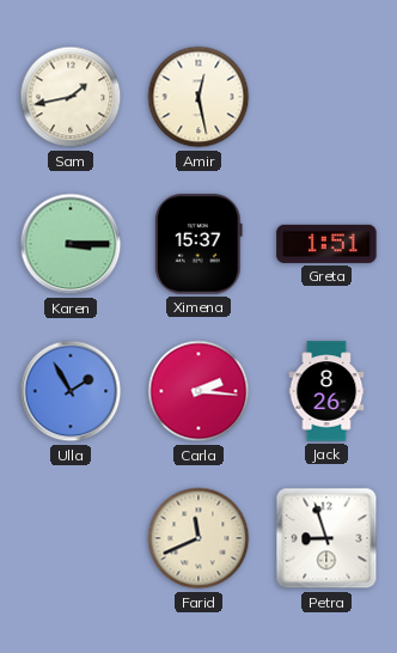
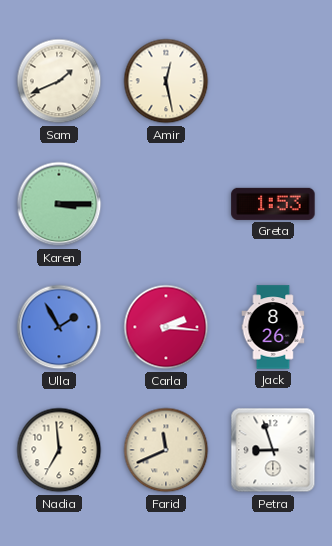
Sam: 1:43 -> 1:41 (59, 81)
Ximena: 15:37 -> none (198, 244)
Greta: 1:51 -> 1:53 (273, 204)
Nadia: none -> 6:59 (59, 450)
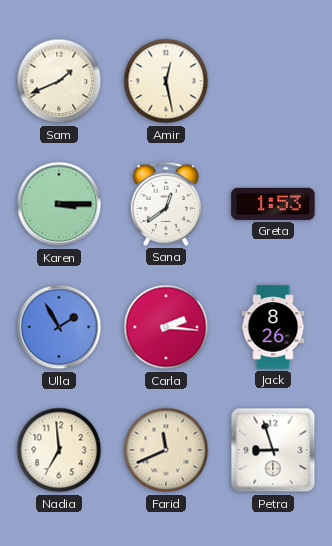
Sana: none -> 12:39 (166, 204)
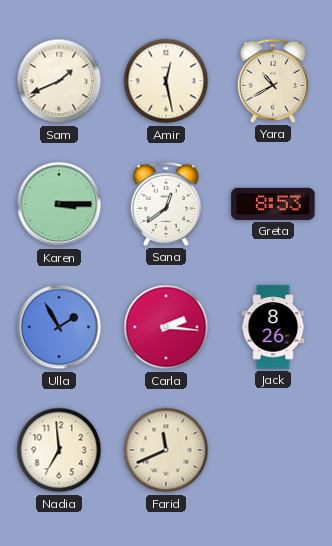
Yara: none -> 10:40 (273, 81)
Greta: 1:53 -> 8:53 (273, 204)
Petra: 8:57 -> none (273, 450)
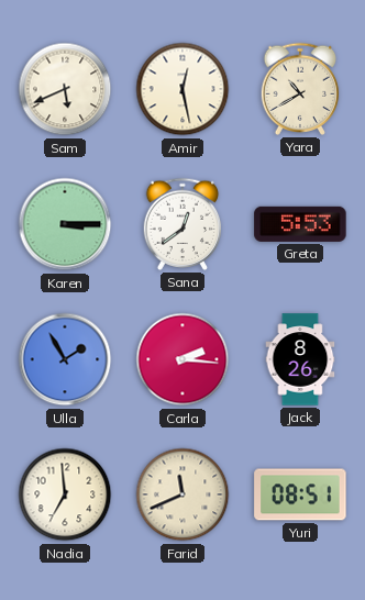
Sam: 1:41 -> 5:41 (65, 89)
Greta: 8:53 -> 5:53 (300, 224)
Yuri: none -> 08:51 (300, 495)
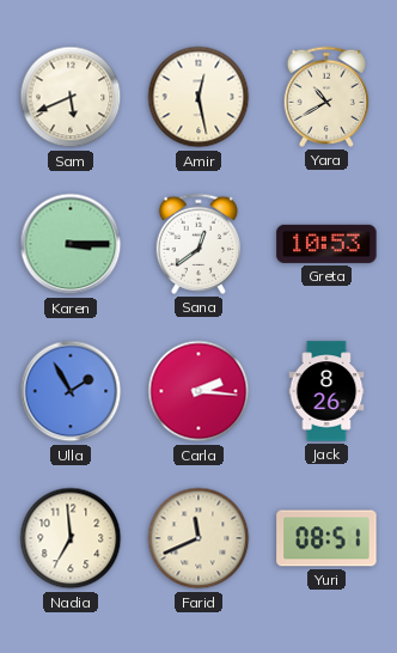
Greta: 5:53 -> 10:53 (326, 244)
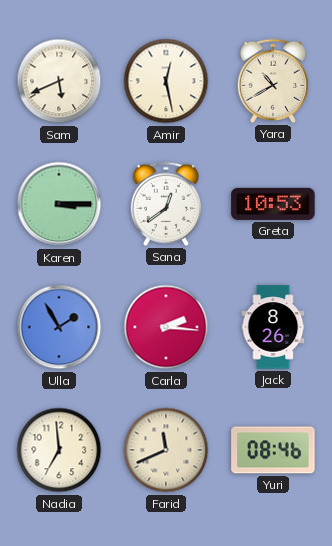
Yuri: 08:51 -> 08:46 (273, 450)
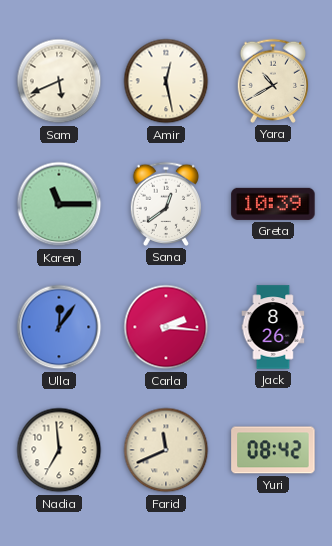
Karen: 3:15 -> 11:15 (59, 204)
Greta: 10:53 -> 10:39 (273, 204)
Ulla: 1:55 -> 12:06 (59, 327)
Yuri: 08:46 -> 08:42 (273, 450)
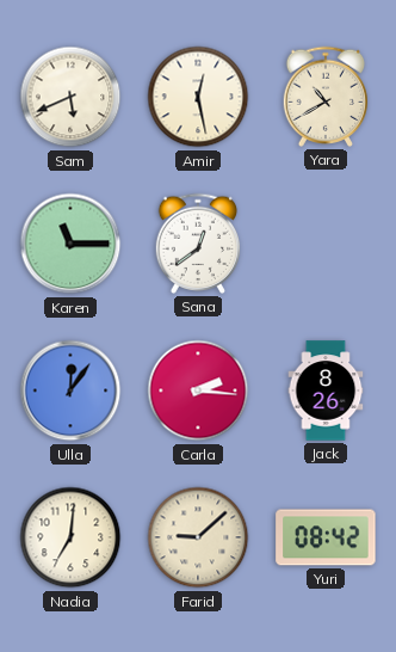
Greta: 10:39 -> none (273, 204)
Nadia: 6:59 -> 7:01 (70, 537)
Farid: 11:41 -> 9:08 (198, 537)
